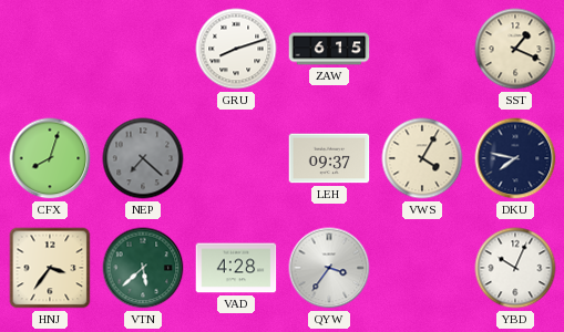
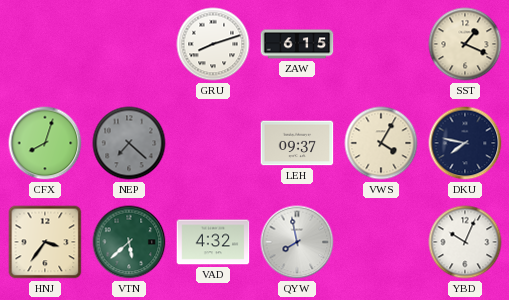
VAD: 4:28 -> 4:32 (213, 242)
QYW: 3:36 -> 7:58 (297, 242)
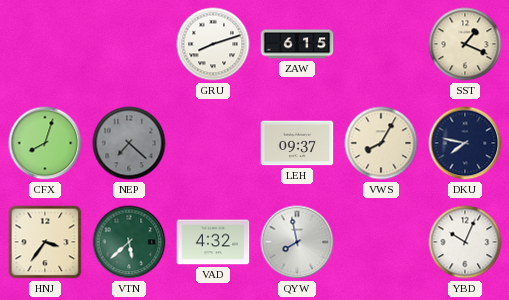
VWS: 4:05 -> 8:05 (381, 143)
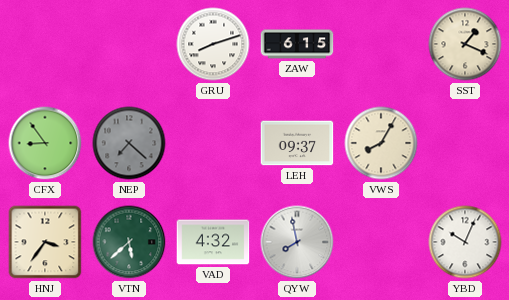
CFX: 8:03 -> 8:54 (45, 143)
DKU: 7:47 -> none (465, 143)
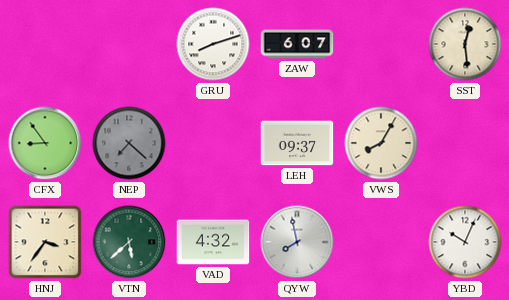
ZAW: 6:15 -> 6:07 (297, 44)
SST: 1:19 -> 12:29 (465, 44)
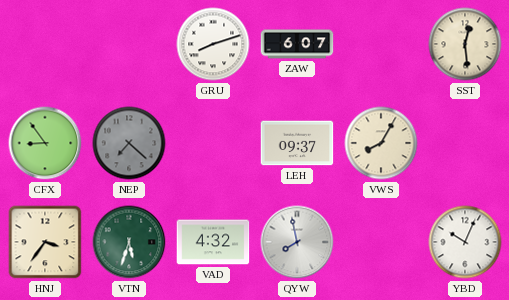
VTN: 5:38 -> 5:33 (129, 242)
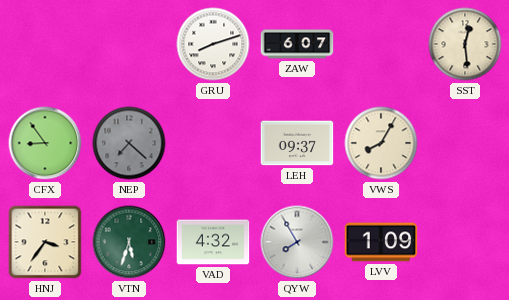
QYW: 7:58 -> 7:55 (297, 242)
LVV: none -> 1:09 (381, 242)
YBD: 10:04 -> none (465, 242)
